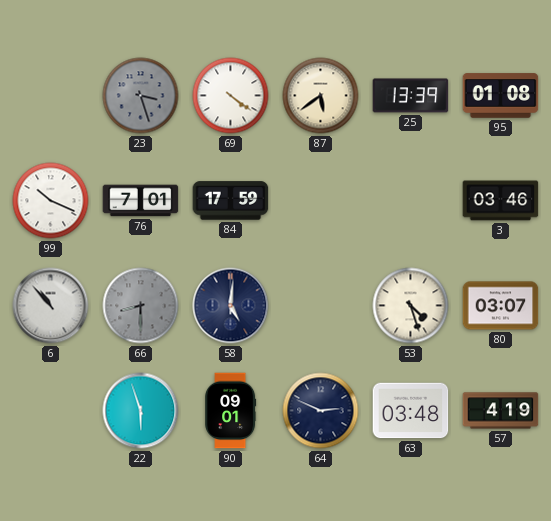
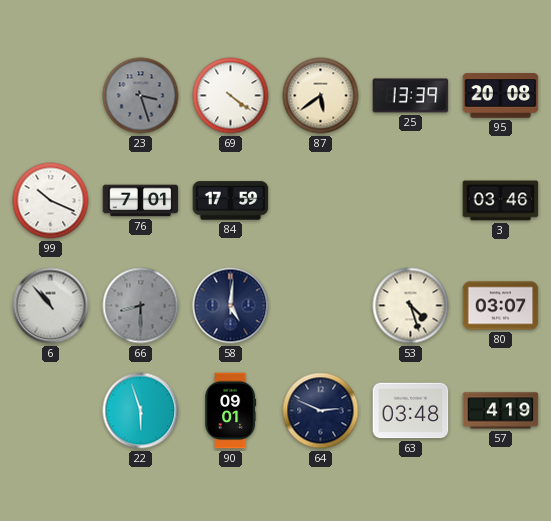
95: 01:08 -> 20:08 (501, 96)
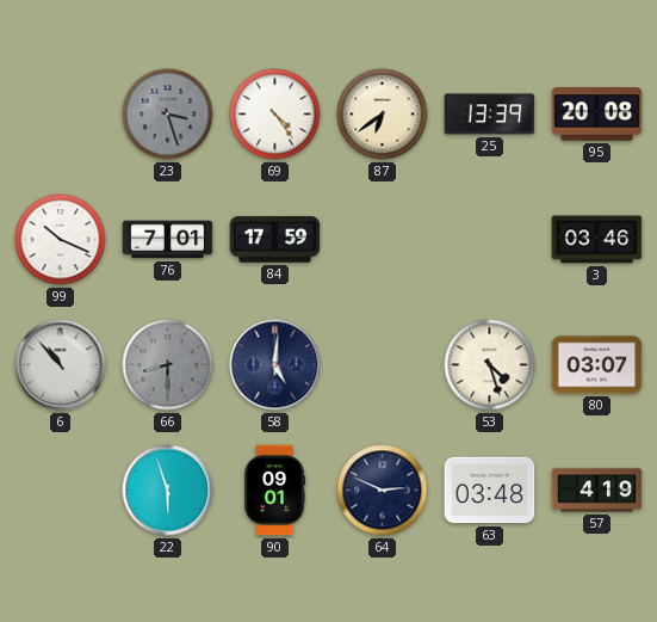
69: 4:21 -> 4:24 (275, 115)
87: 5:39 -> 6:39 (383, 115)
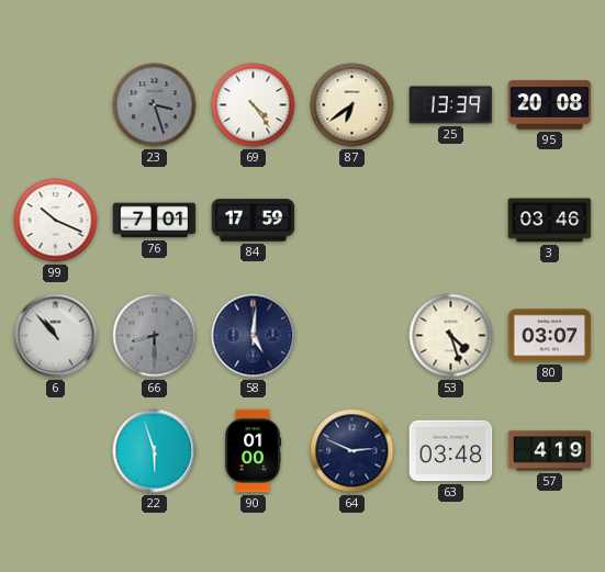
90: 09:01 -> 01:00 (254, 451)
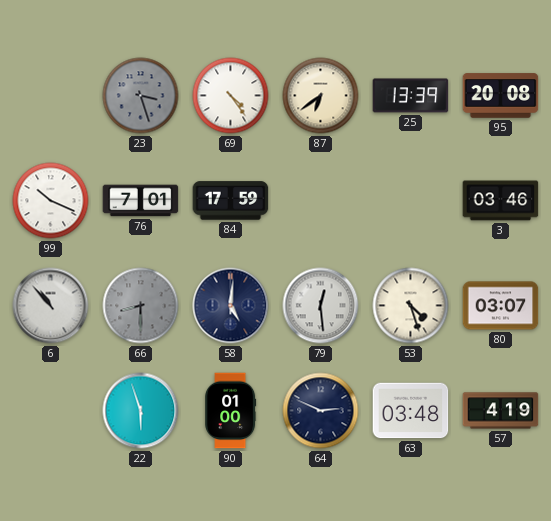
79: none -> 12:29 (321, 306)
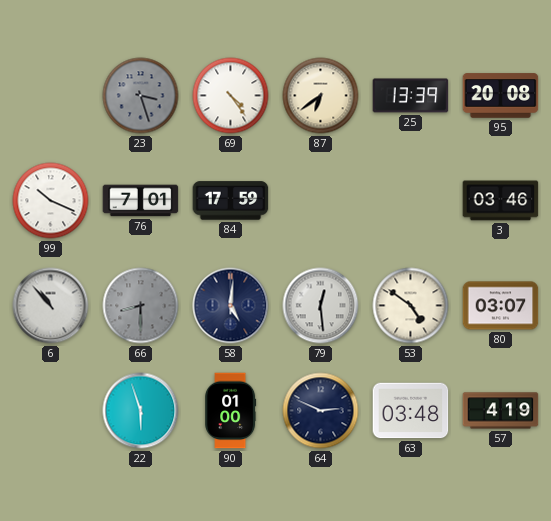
53: 4:27 -> 4:51 (411, 306)
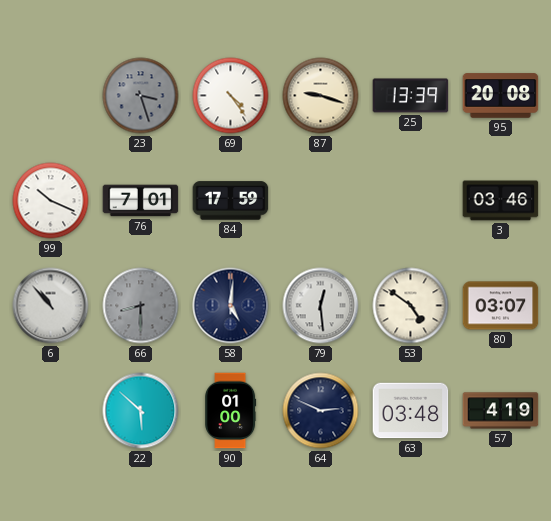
87: 6:39 -> 9:18 (321, 96)
22: 5:57 -> 5:52 (141, 411)
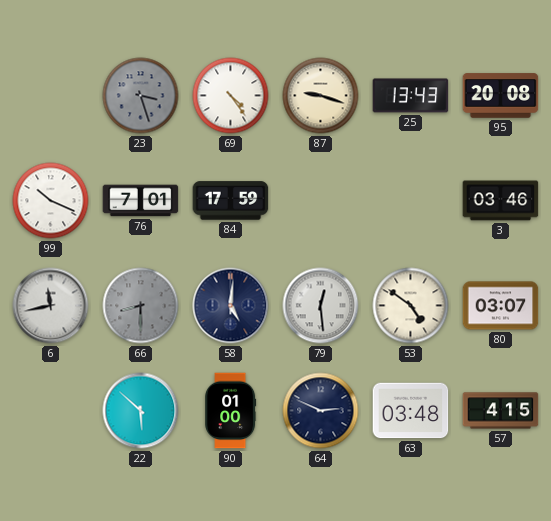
25: 13:39 -> 13:43 (411, 96)
6: 10:53 -> 11:43 (51, 306)
57: 4:19 -> 4:15 (501, 411)
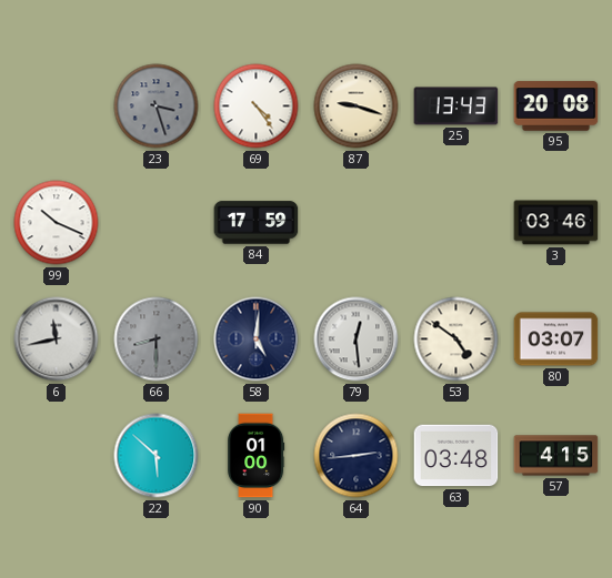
76: 7:01 -> none (141, 201)
64: 2:49 -> 2:44 (357, 456)
